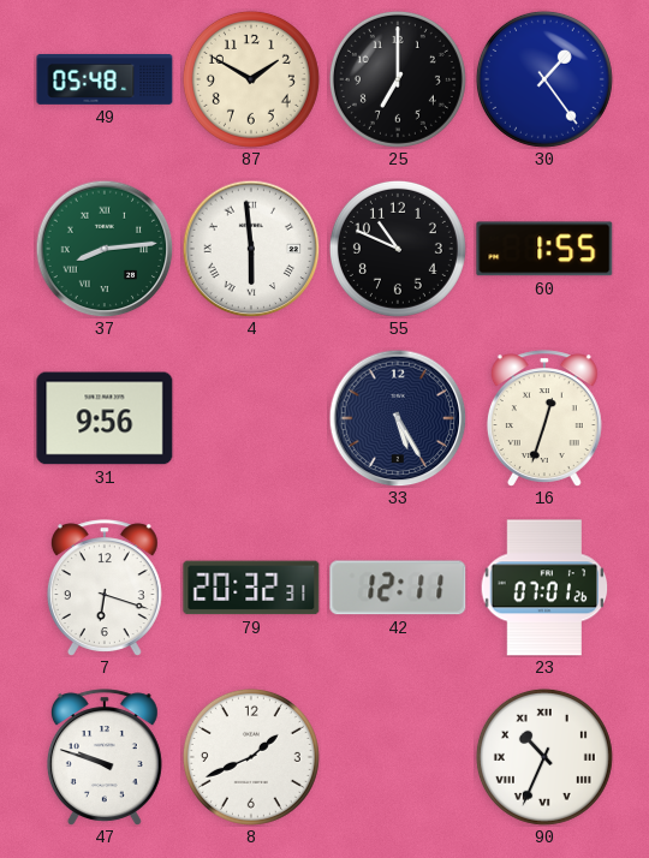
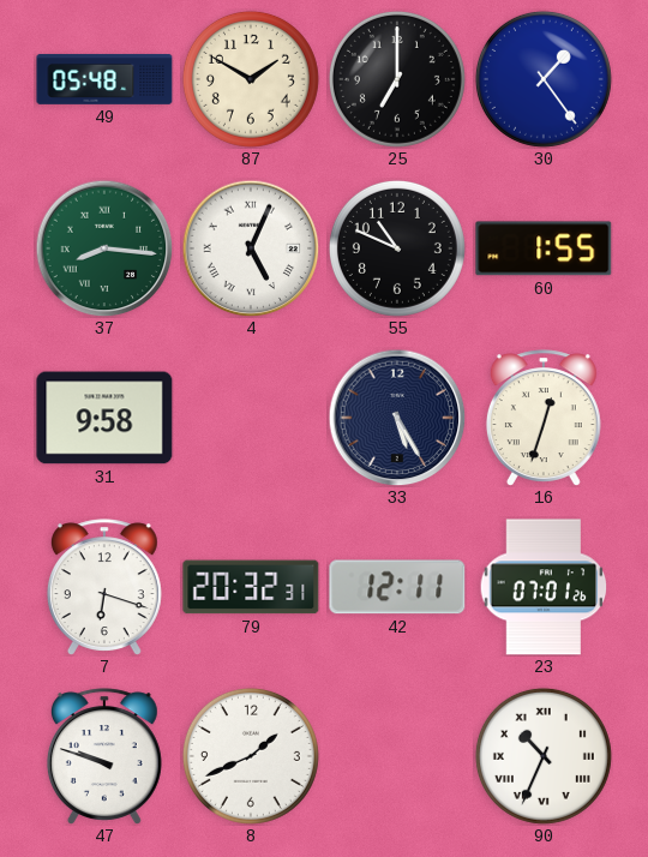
37: 8:14 -> 8:16 (104, 248)
4: 5:59 -> 5:04 (251, 248)
31: 9:56 -> 9:58 (104, 418)
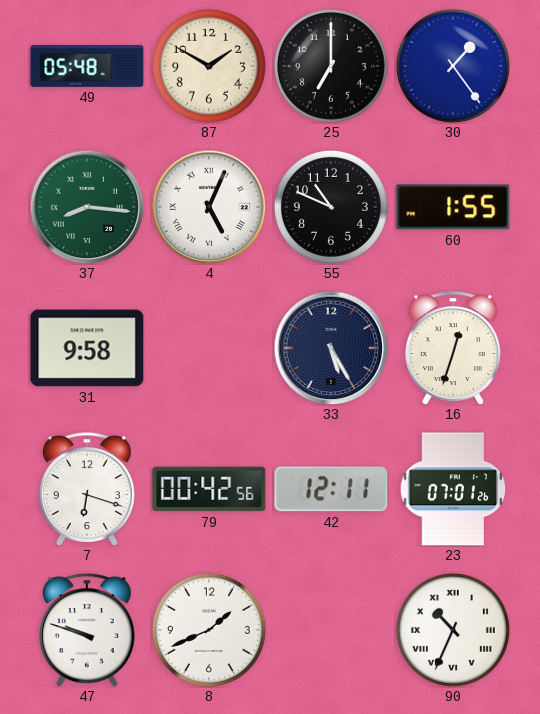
79: 20:32 -> 00:42 (209, 489)
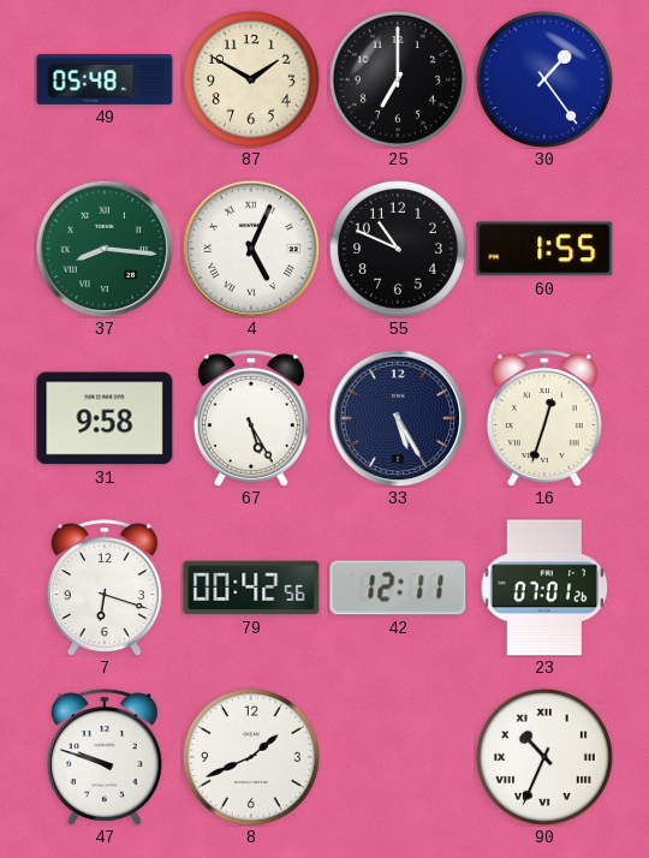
67: none -> 5:25 (251, 418)
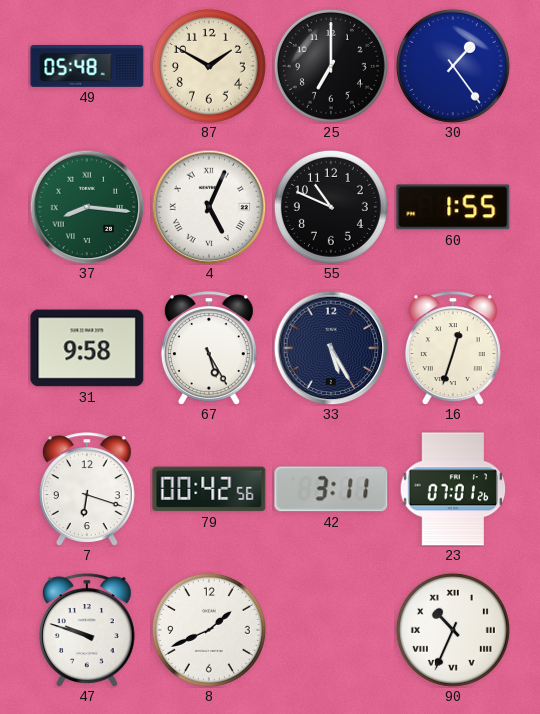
42: 12:11 -> 3:11 (331, 489)
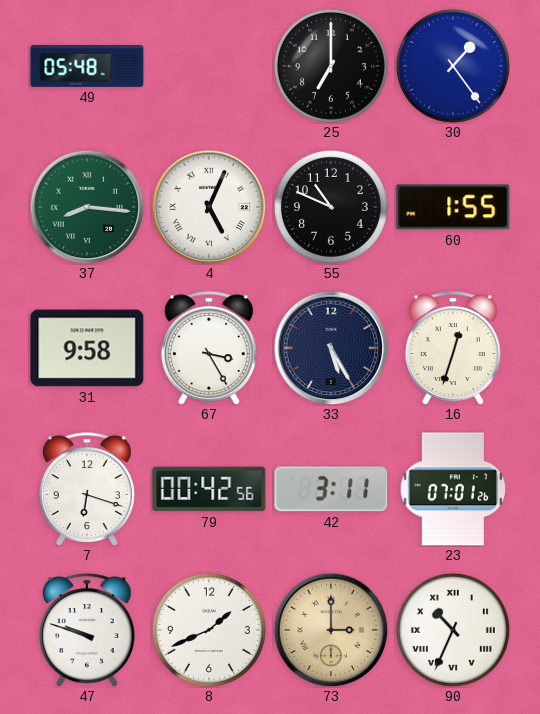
87: 1:50 -> none (209, 66)
67: 5:25 -> 3:25 (209, 348)
73: none -> 3:00 (331, 630)
